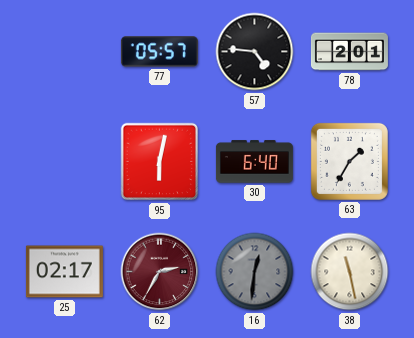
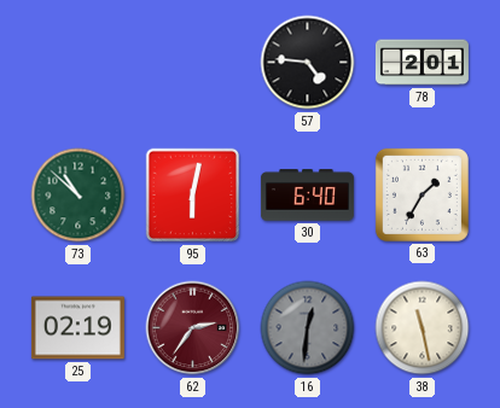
77: 05:57 -> none (159, 52)
73: none -> 10:52 (79, 196)
25: 02:17 -> 02:19 (77, 328)
62: 2:35 -> 2:36 (193, 328)
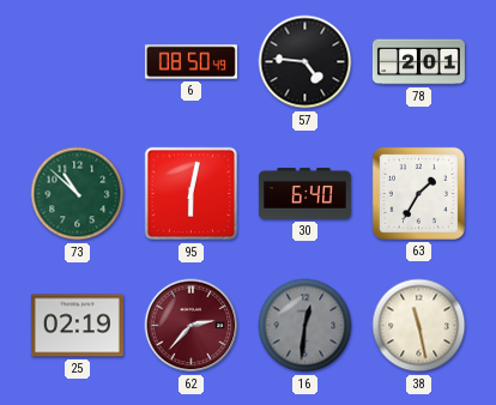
6: none -> 08:50 (190, 62)
62: 2:36 -> 2:37 (192, 326)
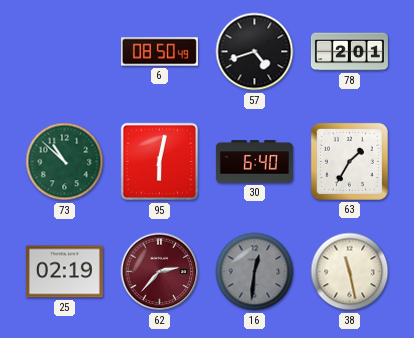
57: 4:46 -> 4:42 (255, 52)
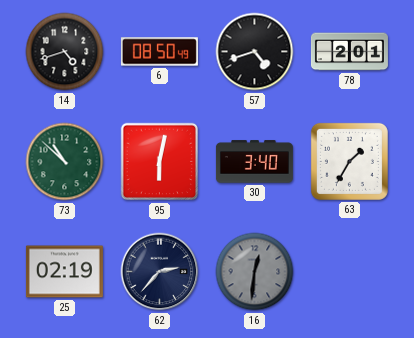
14: none -> 4:42 (65, 52)
30: 6:40 -> 3:40 (254, 162)
62 dial: burgundy -> navy (160, 272)
38: 11:28 -> none (350, 272)
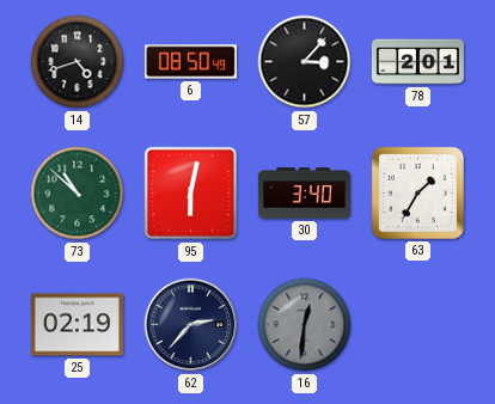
57: 4:42 -> 3:07 (305, 62)
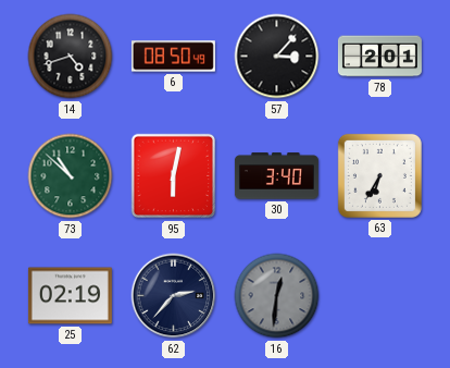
63: 1:35 -> 6:35 (379, 175)
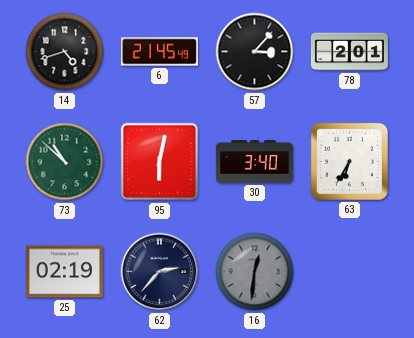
6: 08:50 -> 21:45 (159, 52)
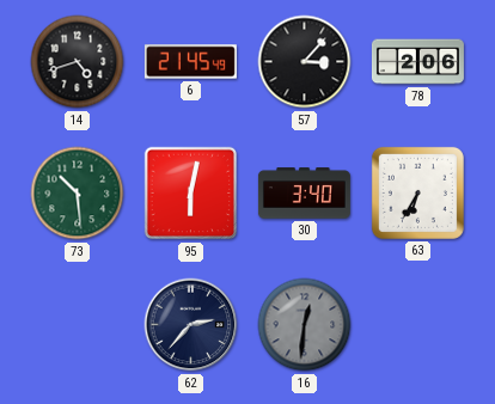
78: 2:01 -> 2:06 (417, 62)
73: 10:52 -> 10:29 (78, 194)
25: 02:19 -> none (64, 272)
